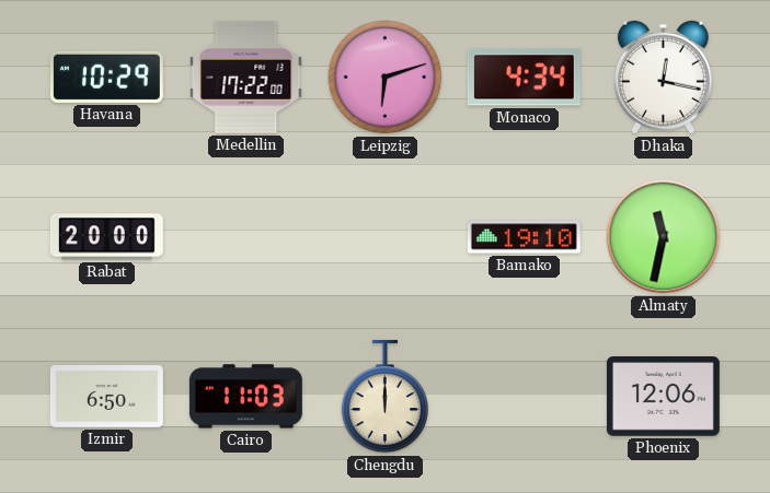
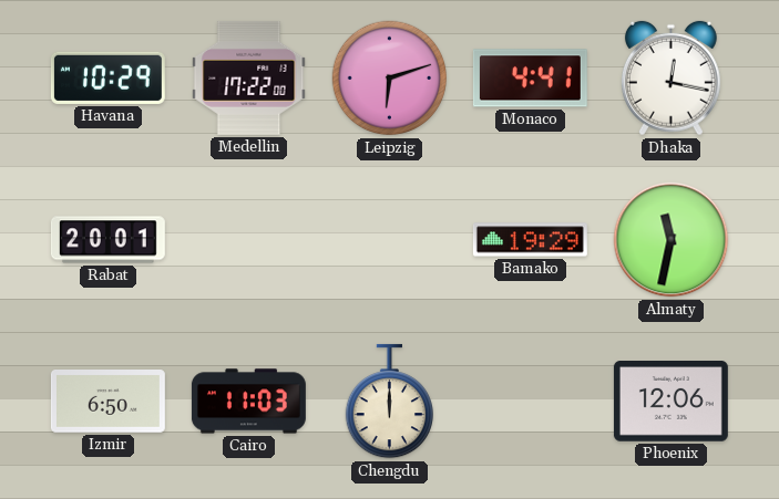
Monaco: 4:34 -> 4:41 (530, 79)
Rabat: 20:00 -> 20:01 (107, 240)
Bamako: 19:10 -> 19:29 (530, 240)
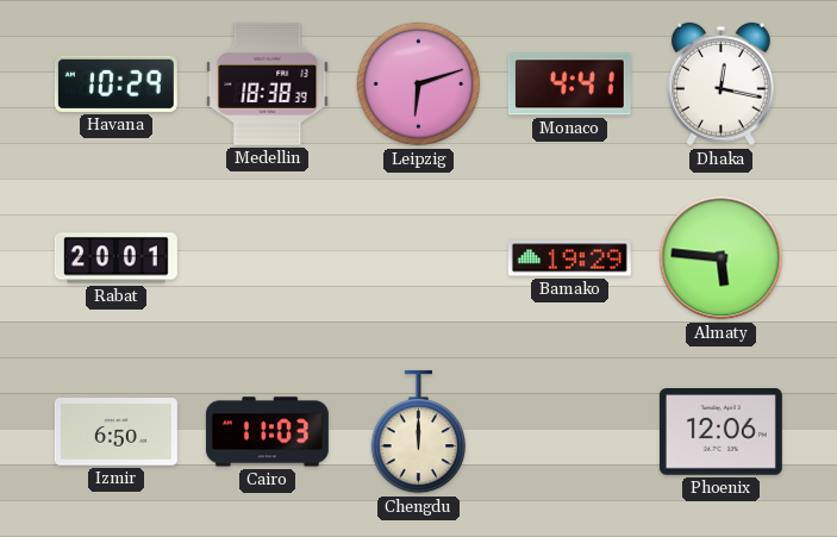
Medellin: 17:22 -> 18:38 (268, 83)
Almaty: 11:32 -> 5:46 (722, 258)
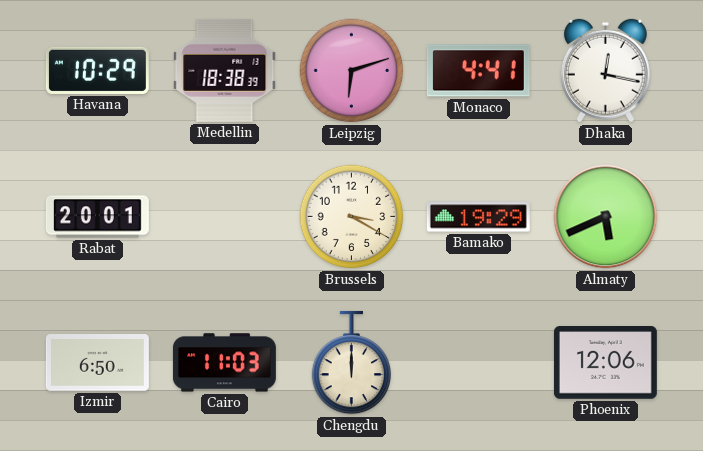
Brussels: none -> 3:20 (352, 217)
Almaty: 5:46 -> 5:41 (606, 217)
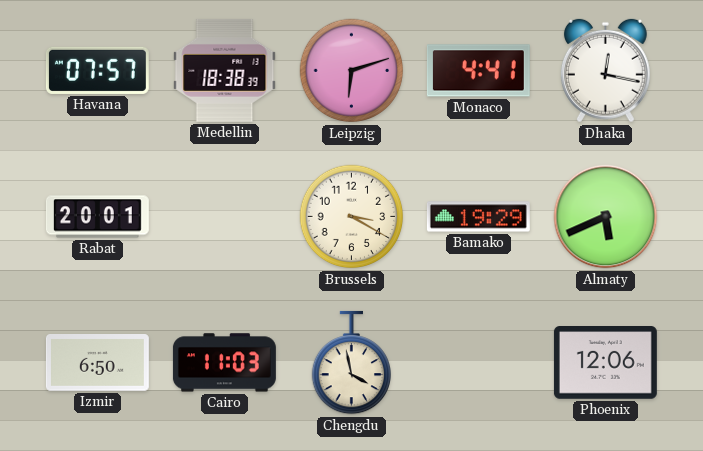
Havana: 10:29 -> 07:57 (97, 70)
Chengdu: 12:00 -> 3:58 (351, 363)
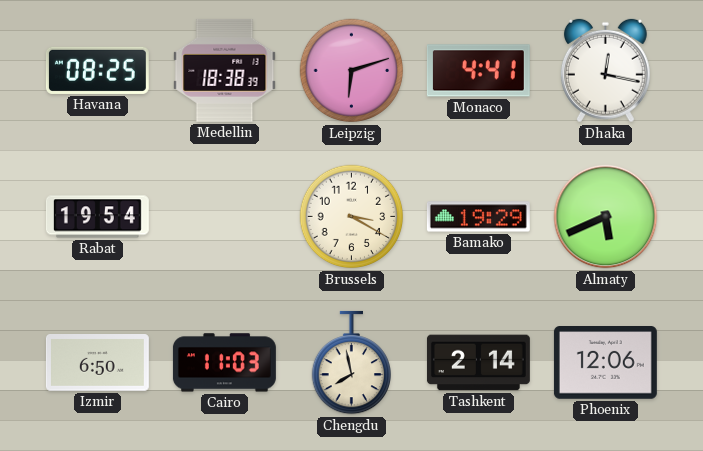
Havana: 07:57 -> 08:25 (97, 70)
Rabat: 20:01 -> 19:54 (97, 217)
Chengdu: 3:58 -> 7:58 (351, 363)
Tashkent: none -> 2:14 (478, 363)
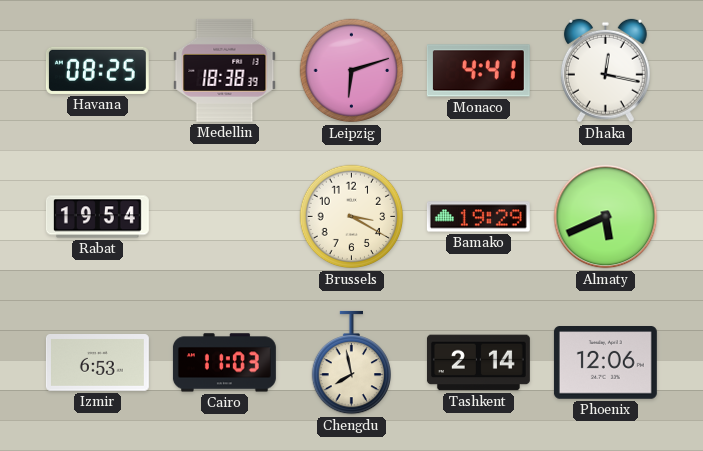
Izmir: 6:50 -> 6:53 (97, 363)
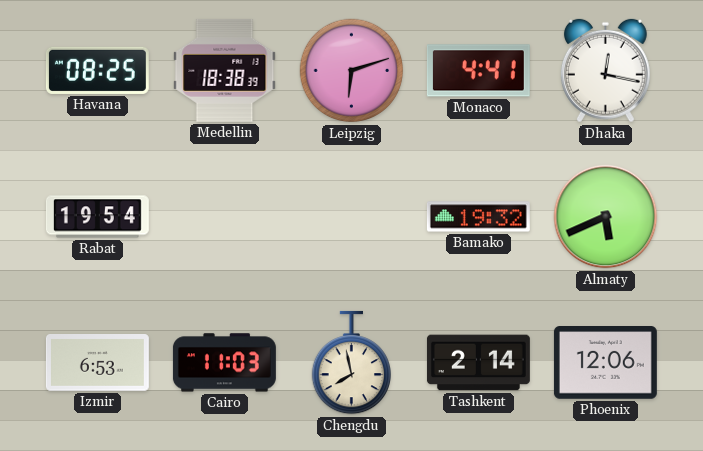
Brussels: 3:20 -> none (352, 217)
Bamako: 19:29 -> 19:32 (478, 217)
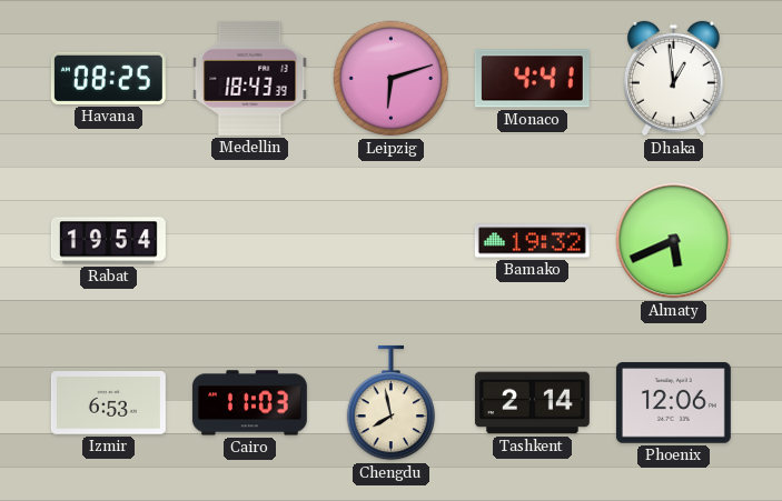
Medellin: 18:38 -> 18:43 (250, 78)
Dhaka: 12:17 -> 12:59 (673, 79)
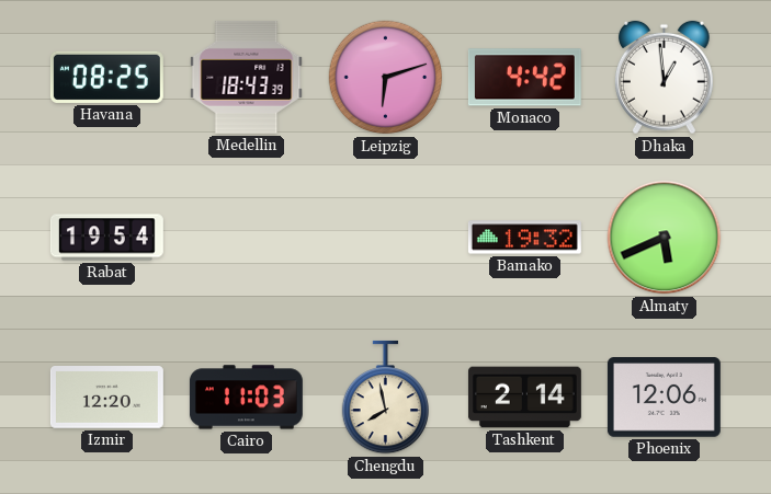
Monaco: 4:41 -> 4:42 (524, 78)
Izmir: 6:53 -> 12:20 (106, 398)
